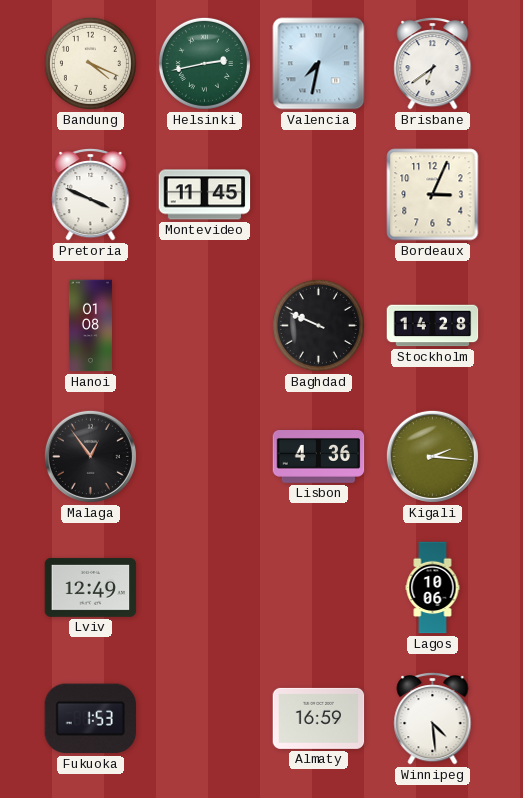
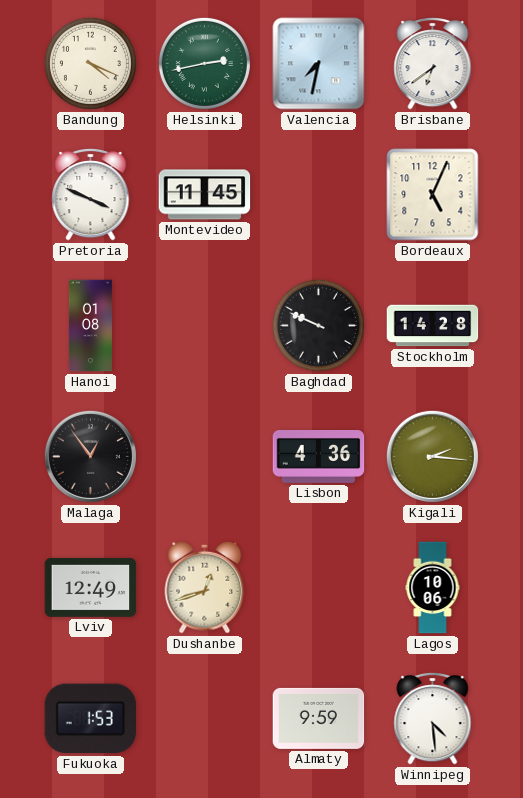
Bordeaux: 3:04 -> 5:04 (433, 195)
Dushanbe: none -> 12:42 (205, 587)
Almaty: 16:59 -> 9:59 (319, 718)
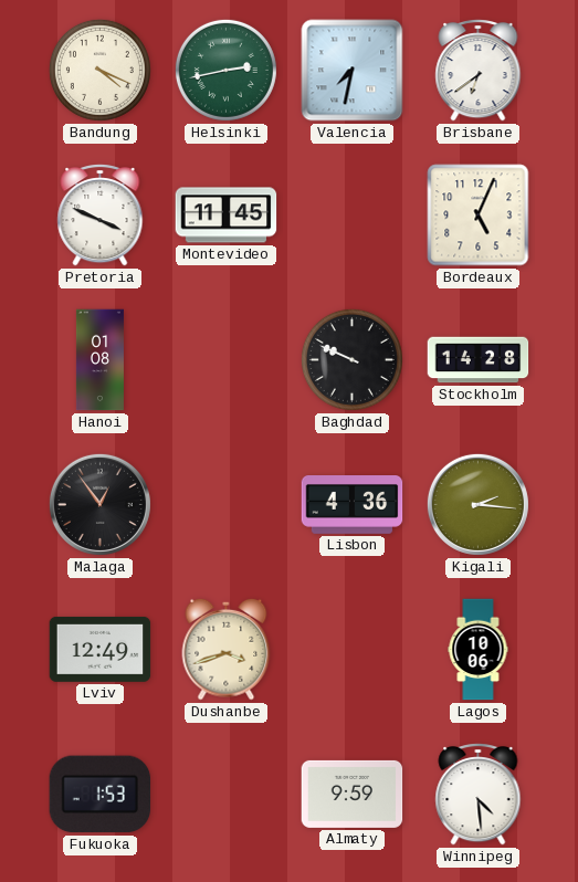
Dushanbe: 12:42 -> 3:42 (227, 649)
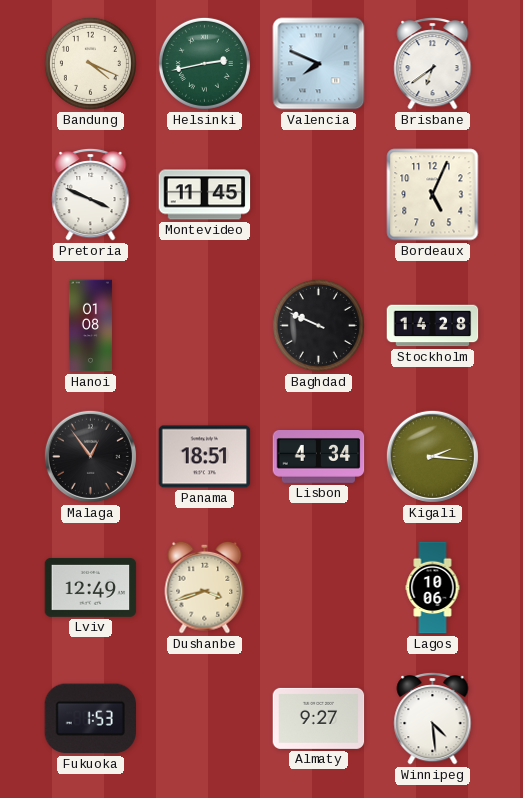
Valencia: 7:32 -> 7:49 (319, 64)
Panama: none -> 18:51 (205, 457)
Lisbon: 4:36 -> 4:34 (319, 457)
Almaty: 9:59 -> 9:27 (319, 718)
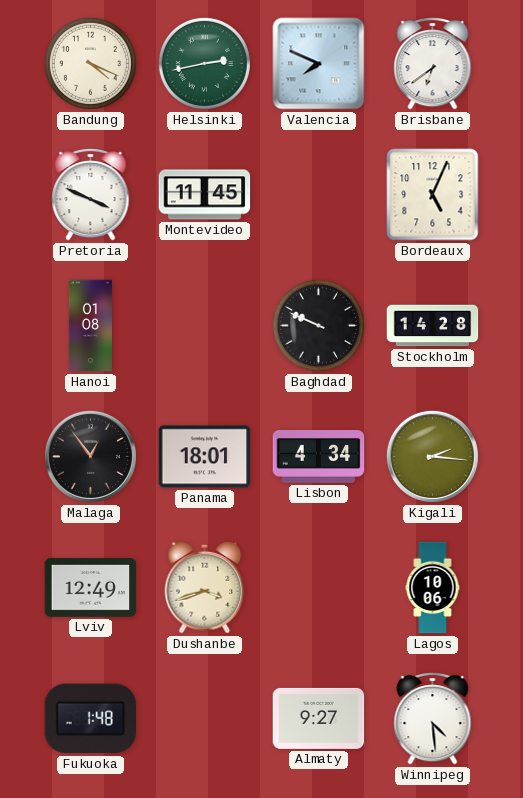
Panama: 18:51 -> 18:01 (205, 457)
Fukuoka: 1:53 -> 1:48 (90, 719)
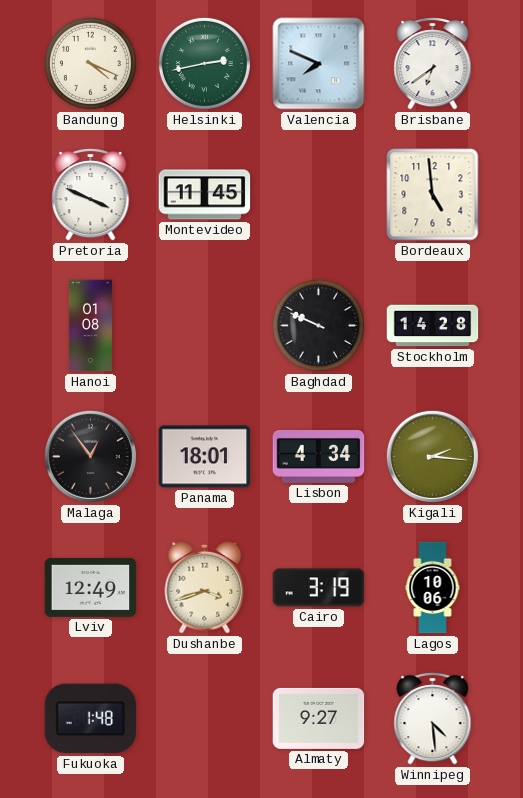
Bordeaux: 5:04 -> 4:59 (433, 195)
Cairo: none -> 3:19 (319, 588)
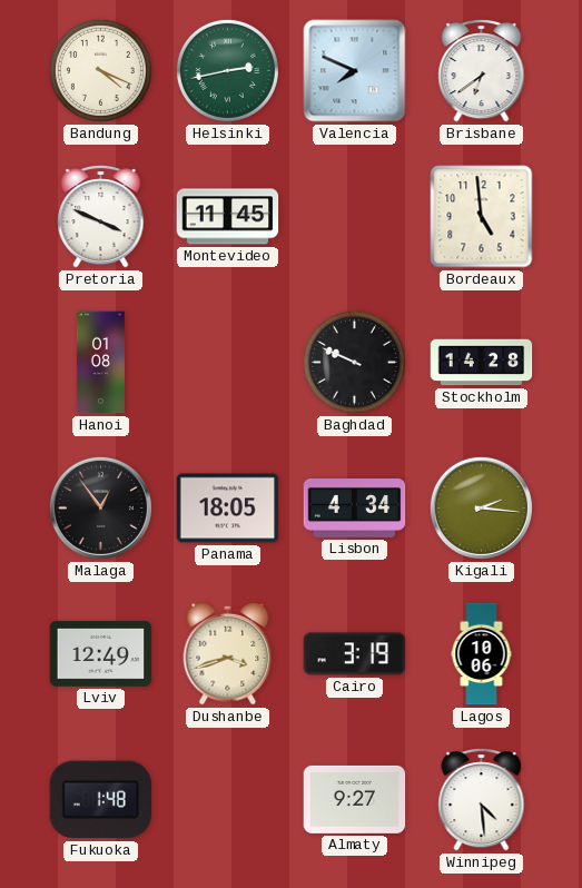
Panama: 18:01 -> 18:05 (228, 509)
